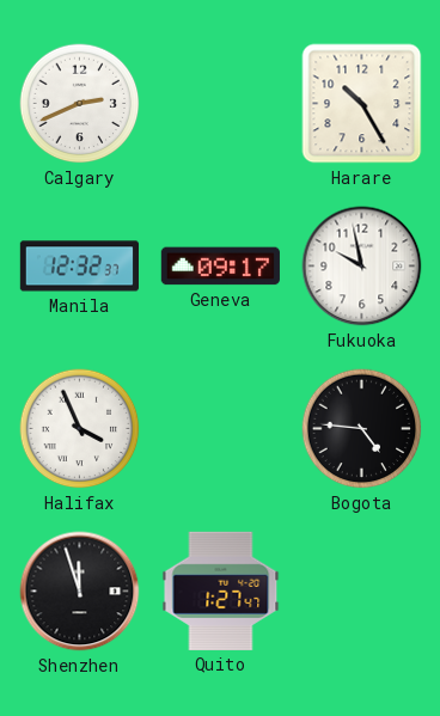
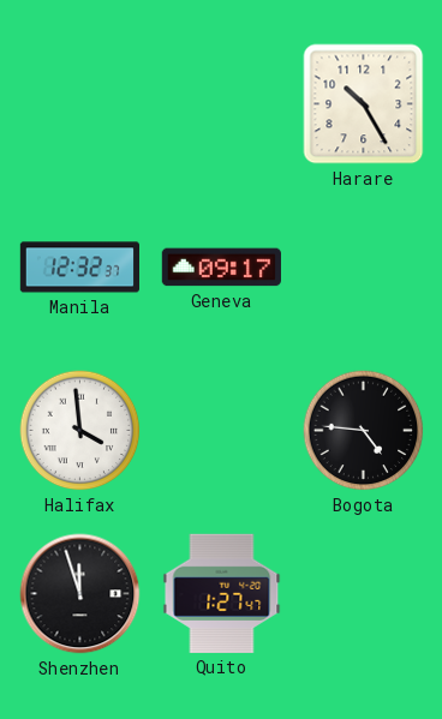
Calgary: 2:41 -> none (80, 104)
Fukuoka: 9:58 -> none (362, 267)
Halifax: 3:56 -> 3:59 (80, 431)
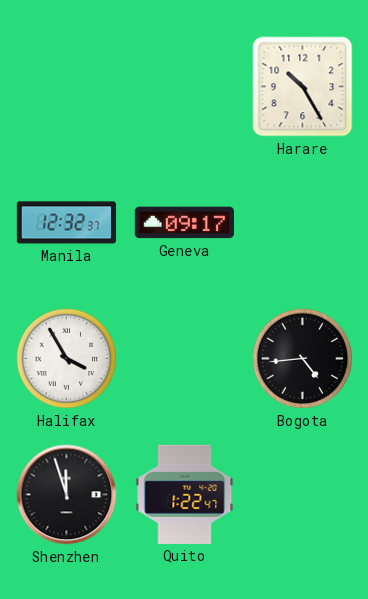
Halifax: 3:59 -> 3:55 (67, 359)
Bogota: 4:46 -> 4:44 (303, 359)
Quito: 1:27 -> 1:22 (185, 494)
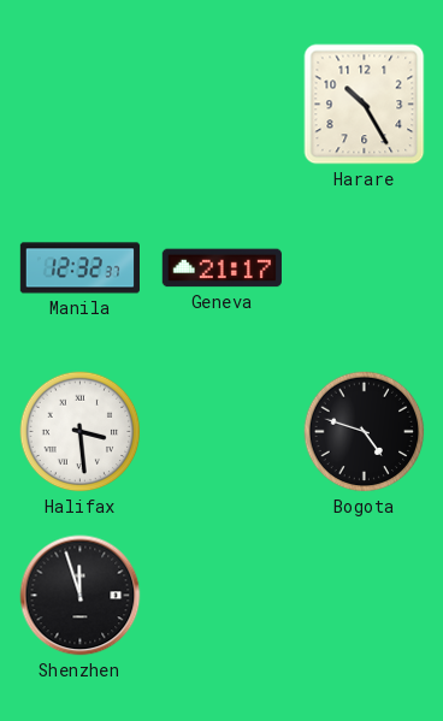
Geneva: 09:17 -> 21:17 (221, 268)
Halifax: 3:55 -> 3:29 (81, 432)
Bogota: 4:44 -> 4:48 (365, 432)
Quito: 1:22 -> none (185, 494)
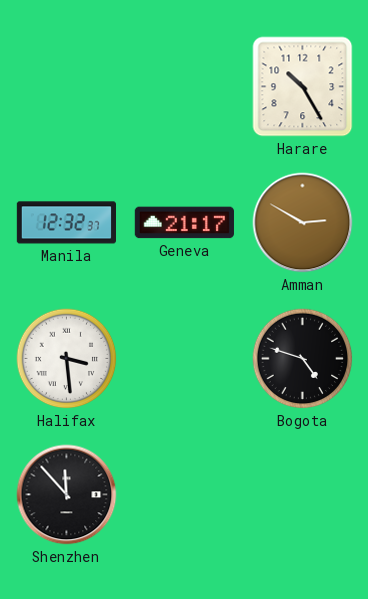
Amman: none -> 2:50 (303, 223)
Shenzhen: 11:57 -> 11:53 (67, 495)
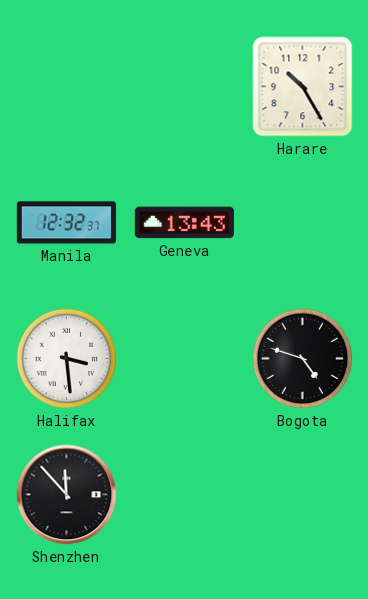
Geneva: 21:17 -> 13:43 (184, 223)
Amman: 2:50 -> none (303, 223)
